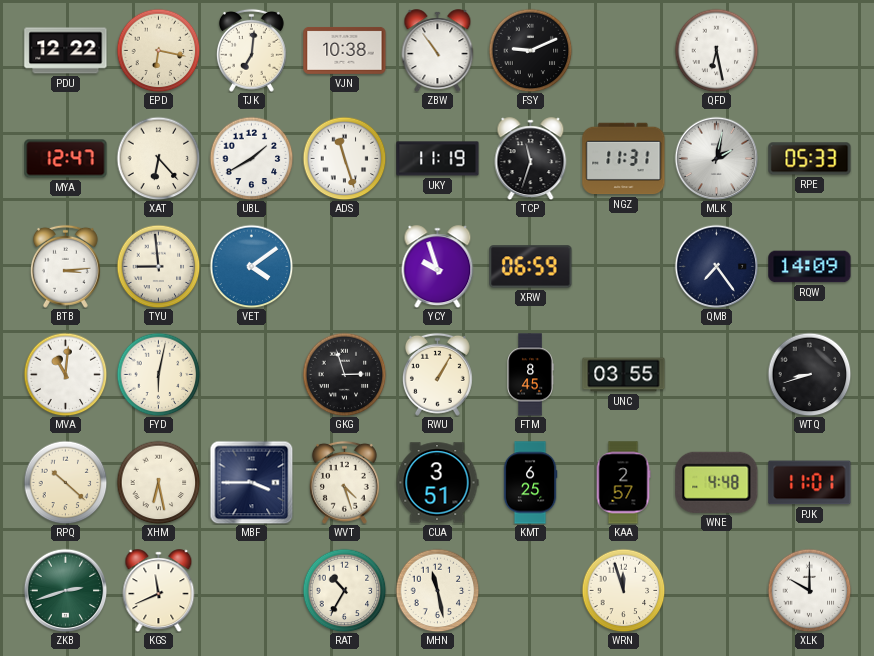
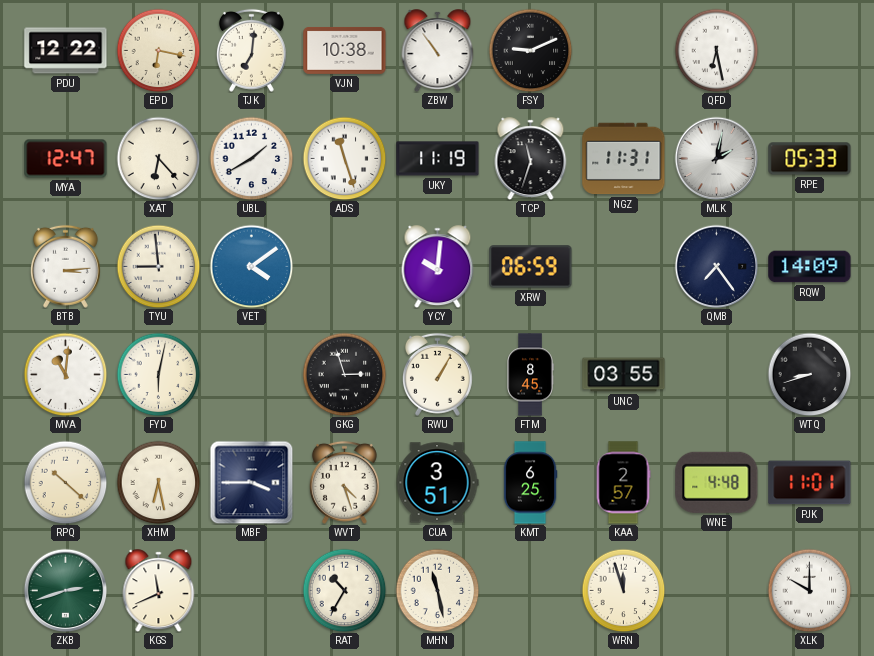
YCY: 9:57 -> 10:01 (438, 267)
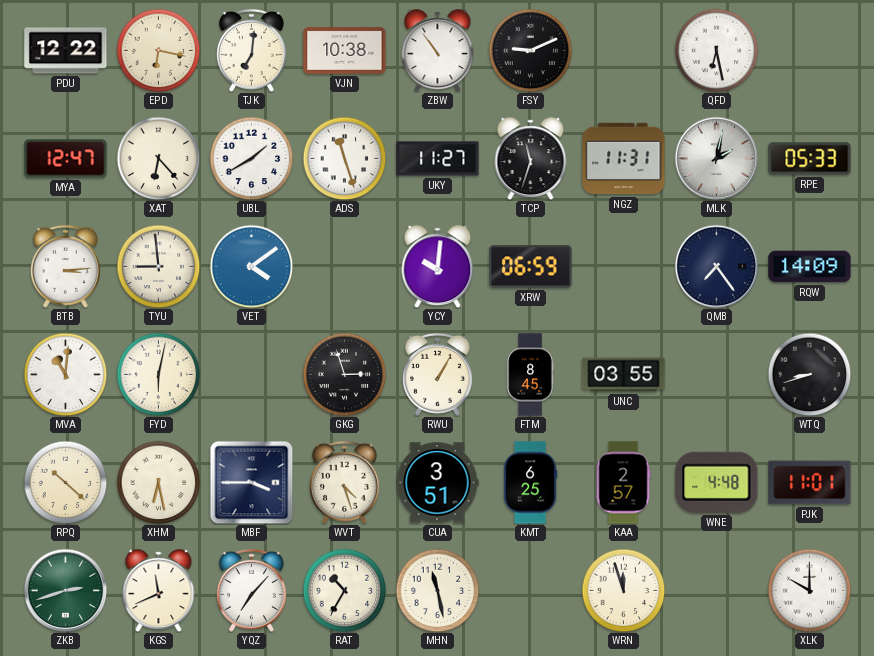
UKY: 11:19 -> 11:27 (438, 159)
YQZ: none -> 7:07 (251, 590)
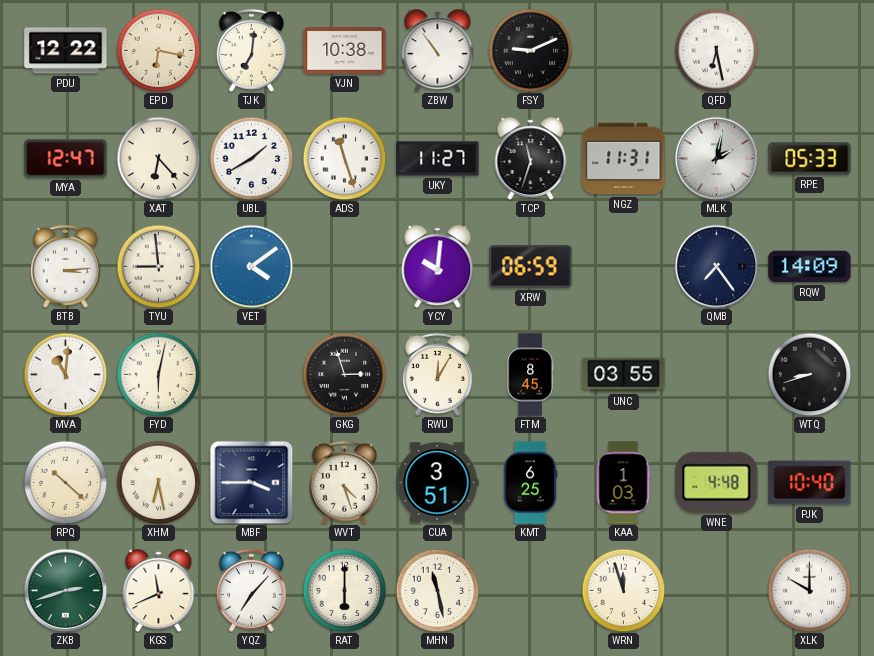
RWU: 1:05 -> 12:05 (437, 374)
KAA: 2:57 -> 1:03 (623, 483)
PJK: 11:01 -> 10:40 (810, 483)
RAT: 10:35 -> 6:00 (344, 590)
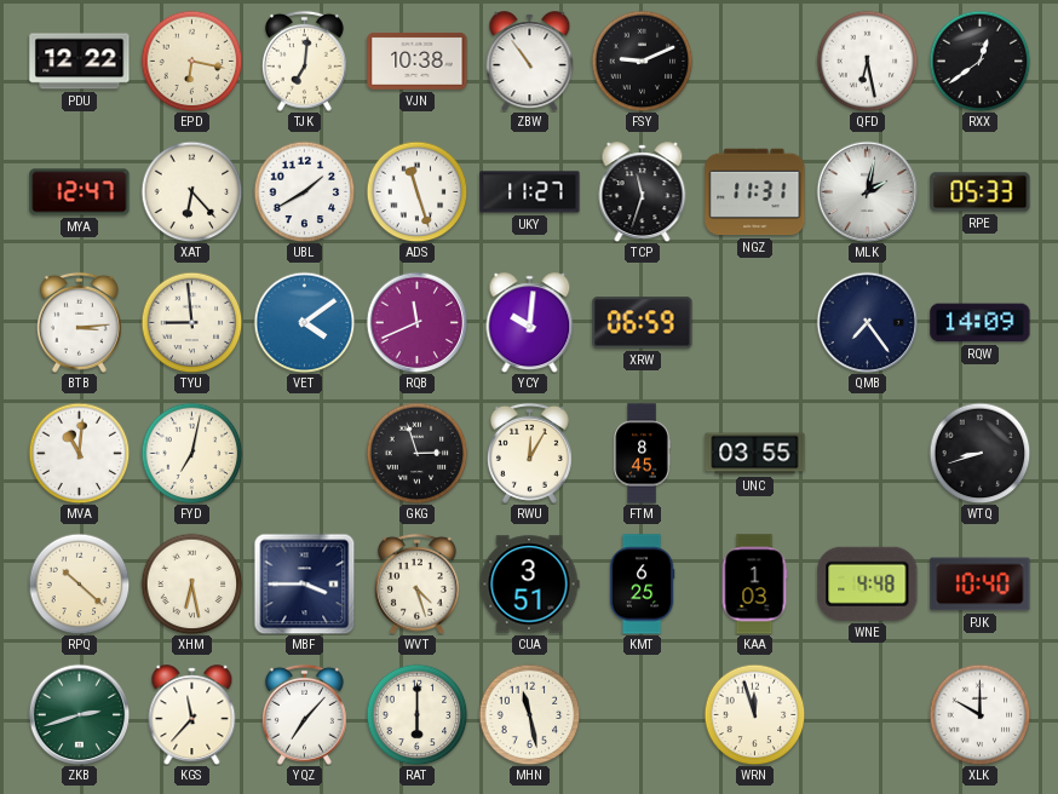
RXX: none -> 12:39 (979, 61)
RQB: none -> 11:41 (416, 322)
FYD: 6:02 -> 7:02 (191, 453)
KGS: 11:41 -> 11:37 (192, 715)
